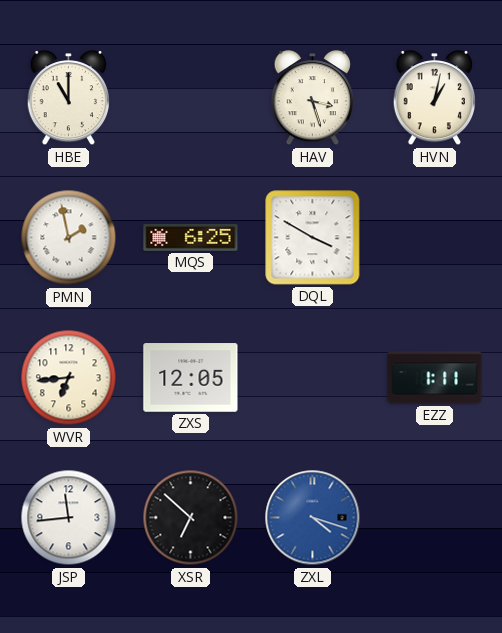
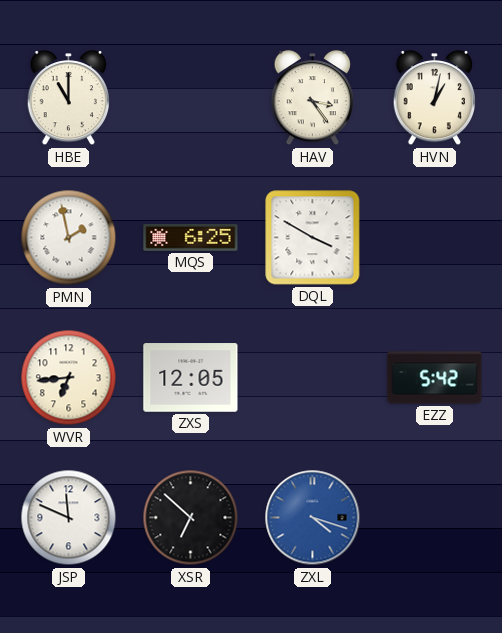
HAV: 3:27 -> 3:24 (312, 99)
EZZ: 1:11 -> 5:42 (435, 378)
JSP: 11:44 -> 11:49 (69, 518)
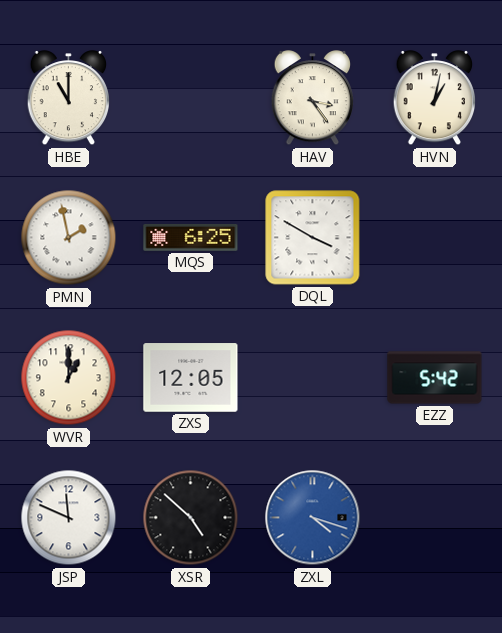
WVR: 6:44 -> 1:00 (69, 378)
XSR: 6:52 -> 4:52 (191, 518)
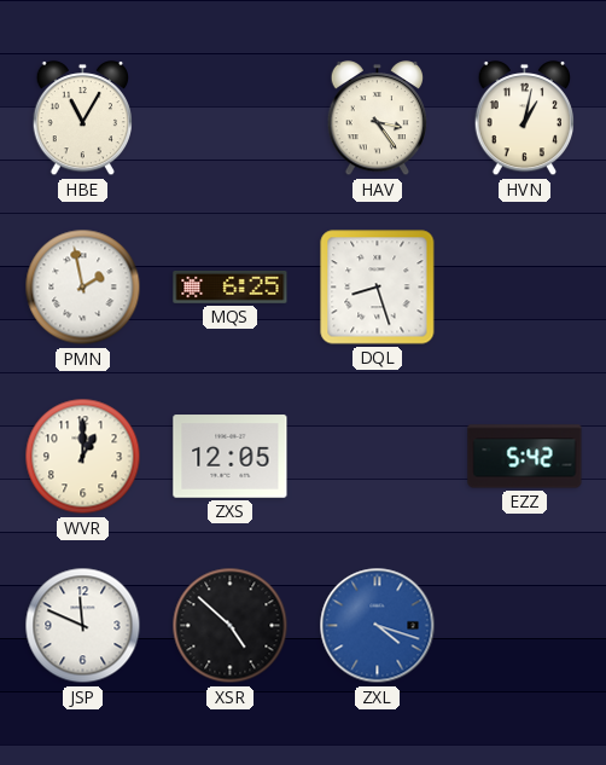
HBE: 11:00 -> 11:05 (82, 120)
DQL: 3:50 -> 8:27 (378, 288)
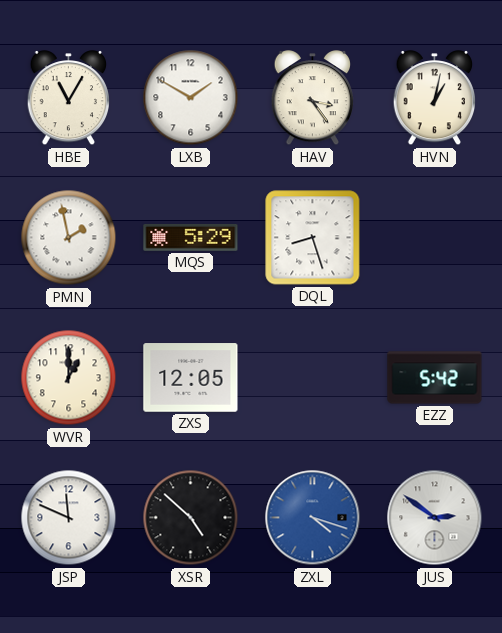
LXB: none -> 1:50 (191, 98)
MQS: 6:25 -> 5:29 (191, 238)
JUS: none -> 2:51 (435, 518)
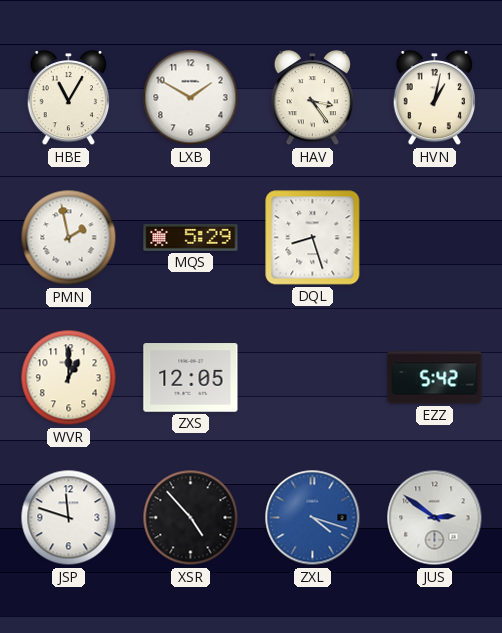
JSP: 11:49 -> 11:48 (69, 518)
XSR: 4:52 -> 4:53 (191, 518)
